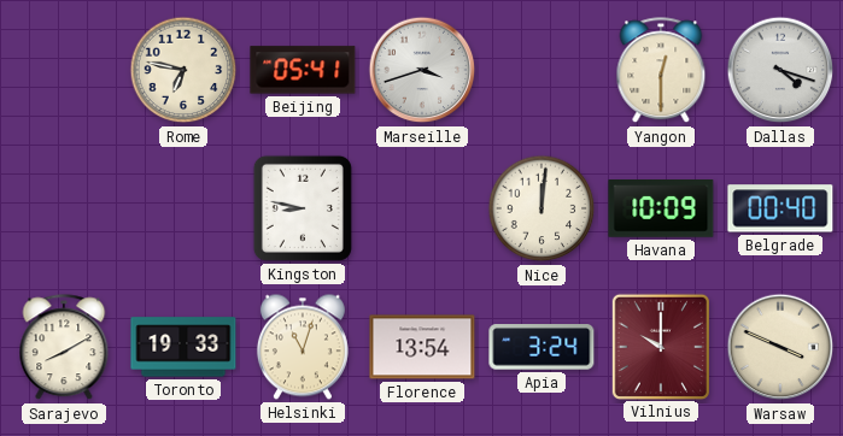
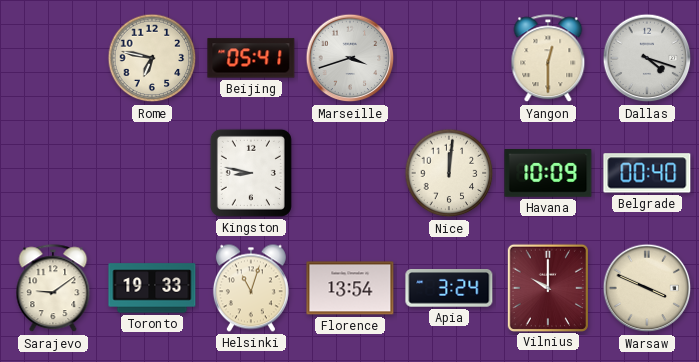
Sarajevo: 8:10 -> 9:09 (53, 289)
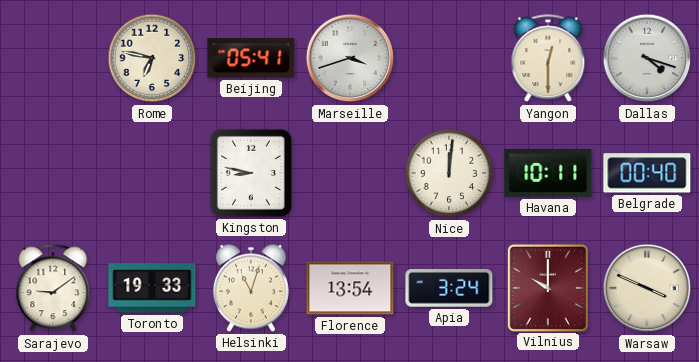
Havana: 10:09 -> 10:11 (548, 174)
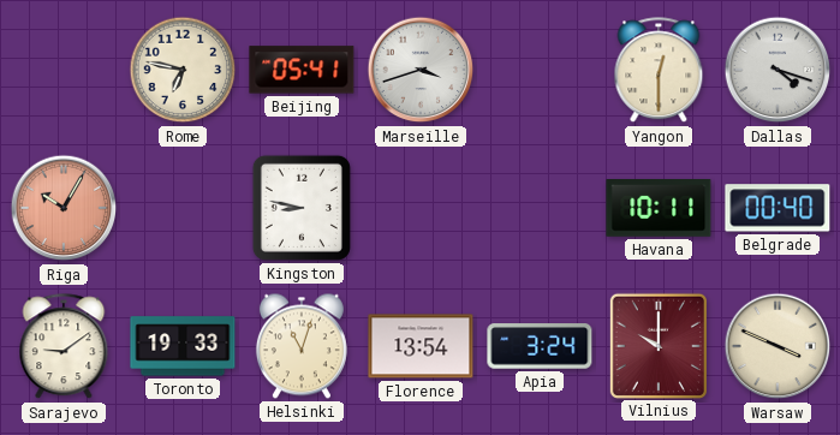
Riga: none -> 10:05 (64, 208)
Nice: 12:01 -> none (449, 173)
